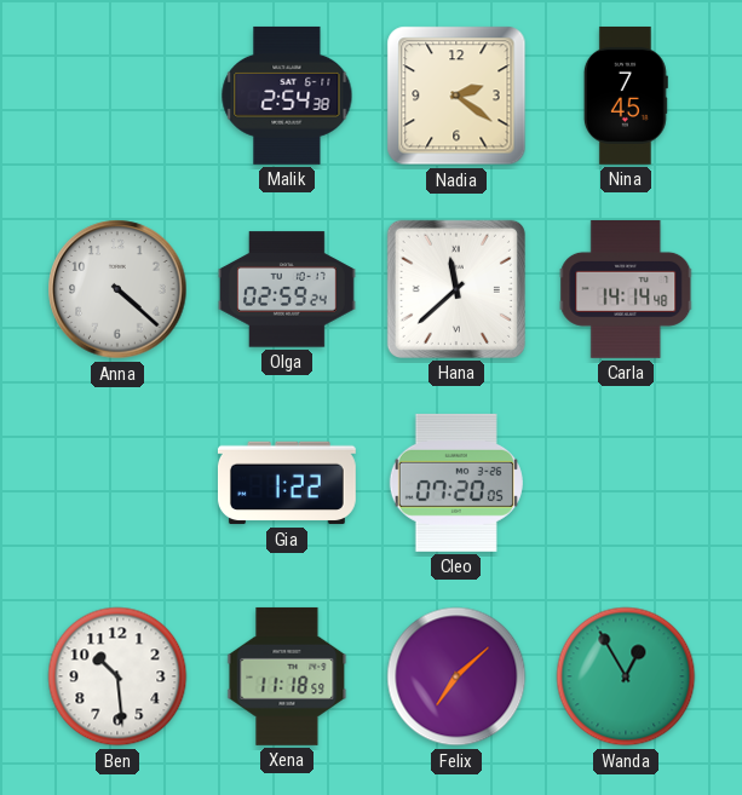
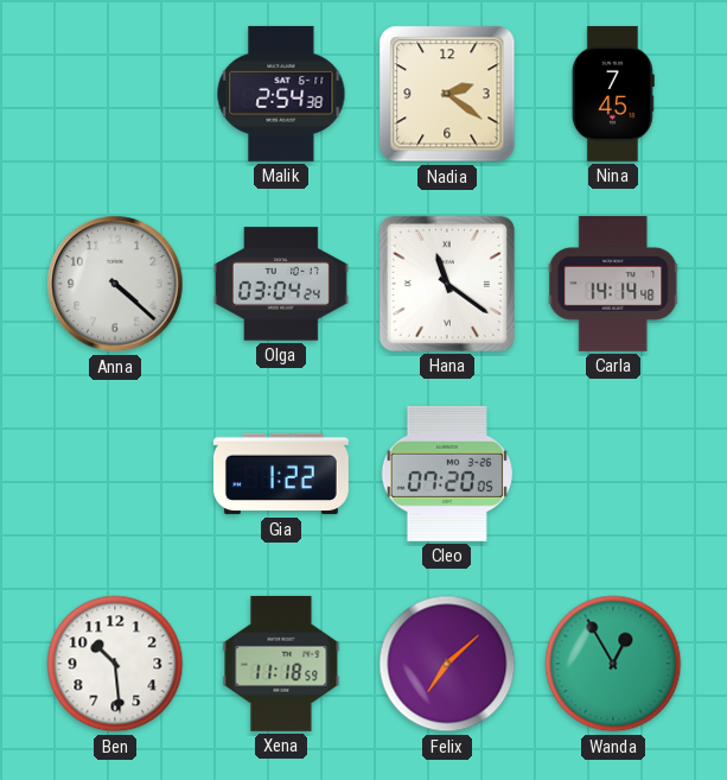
Olga: 02:59 -> 03:04 (281, 284)
Hana: 11:38 -> 11:21 (447, 284)
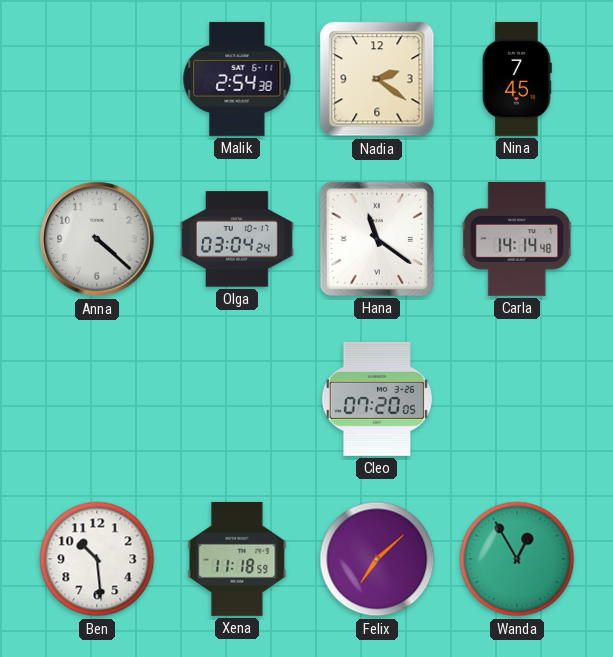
Gia: 1:22 -> none (281, 474)
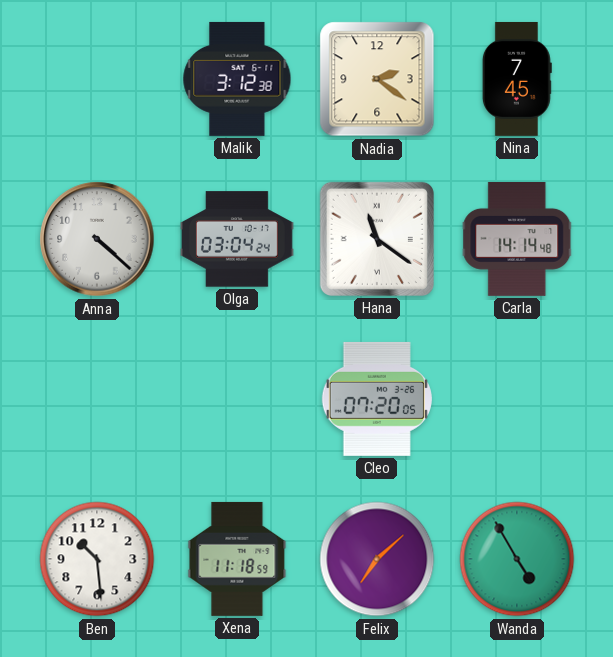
Malik: 2:54 -> 3:12 (237, 79)
Wanda: 12:55 -> 4:55 (517, 559)
